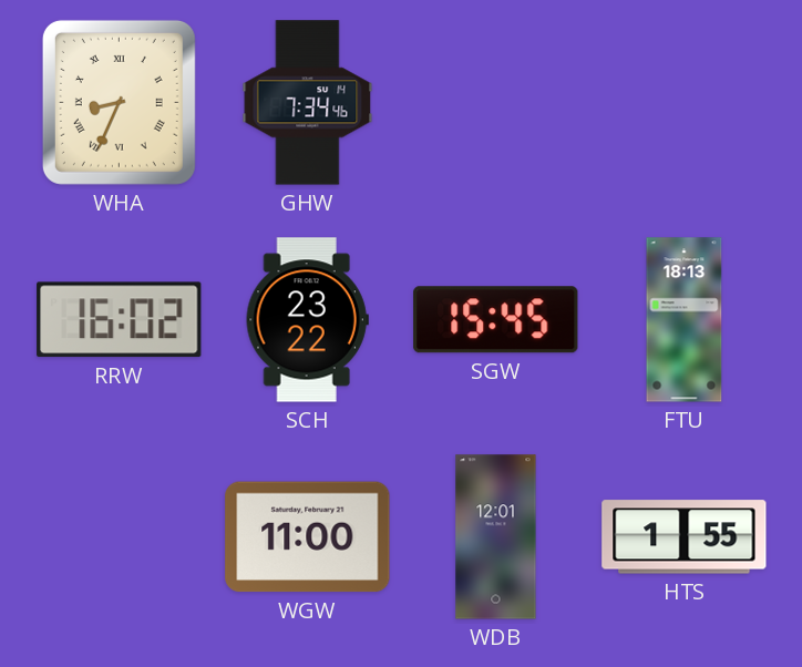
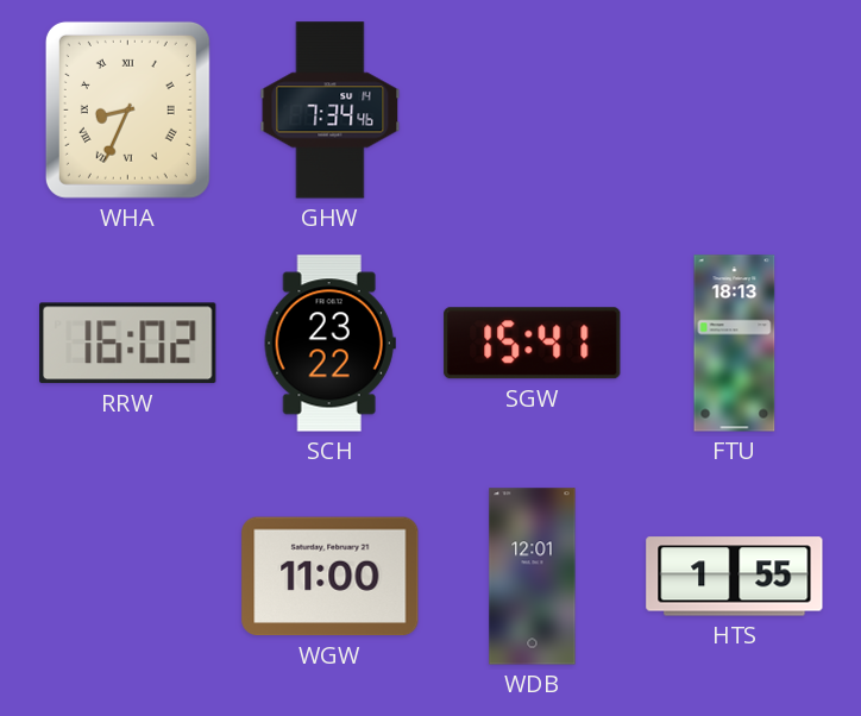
SGW: 15:45 -> 15:41 (533, 344)
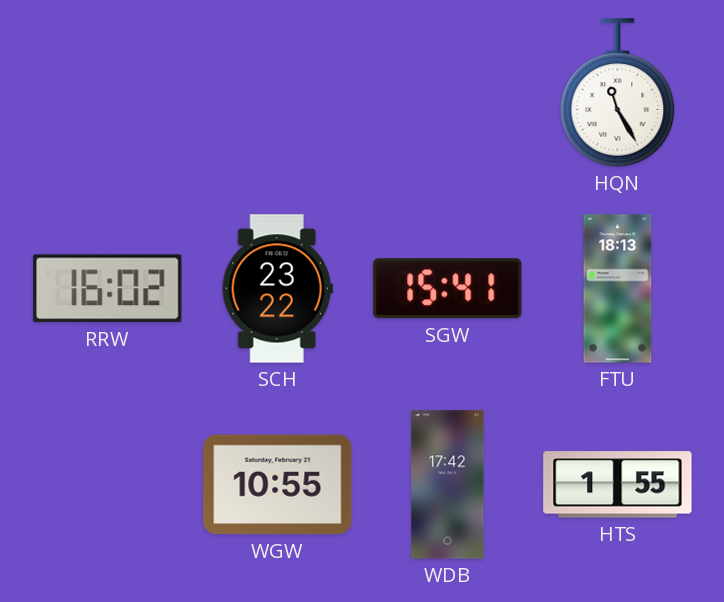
WHA: 8:34 -> none (127, 109)
GHW: 7:34 -> none (331, 111)
HQN: none -> 11:25 (618, 93)
WGW: 11:00 -> 10:55 (278, 485)
WDB: 12:01 -> 17:42 (448, 485)
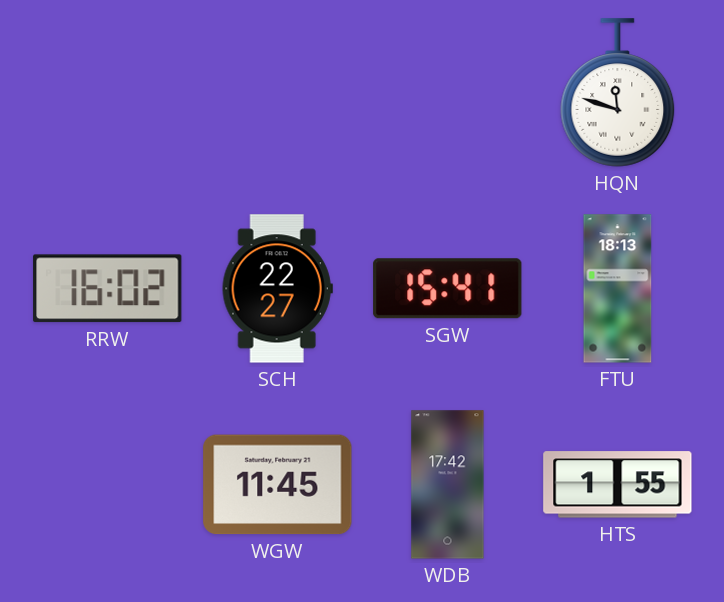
HQN: 11:25 -> 11:48 (618, 93)
SCH: 23:22 -> 22:27 (277, 289)
WGW: 10:55 -> 11:45 (278, 485)
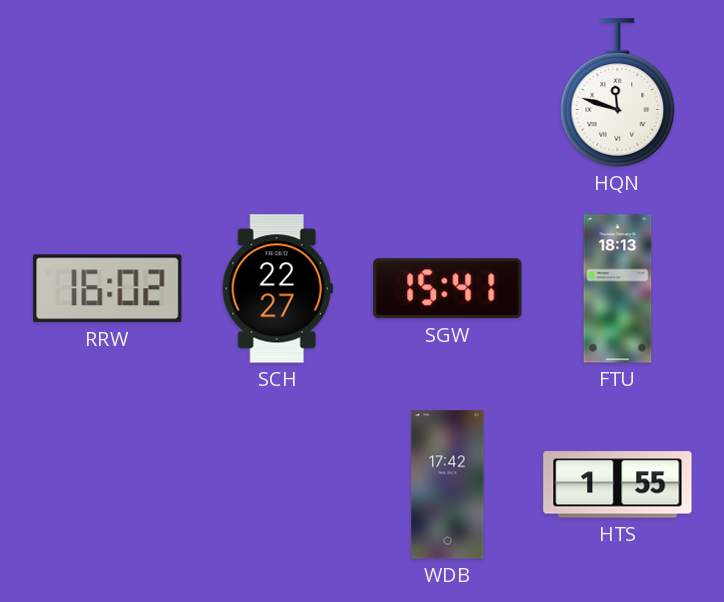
WGW: 11:45 -> none (278, 485)
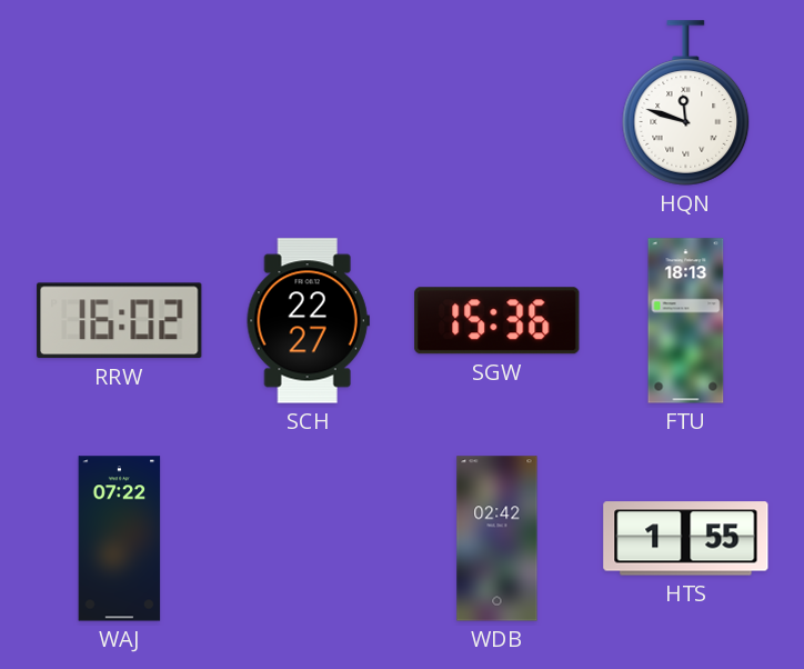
SGW: 15:41 -> 15:36 (498, 321)
WAJ: none -> 07:22 (120, 539)
WDB: 17:42 -> 02:42 (498, 539)
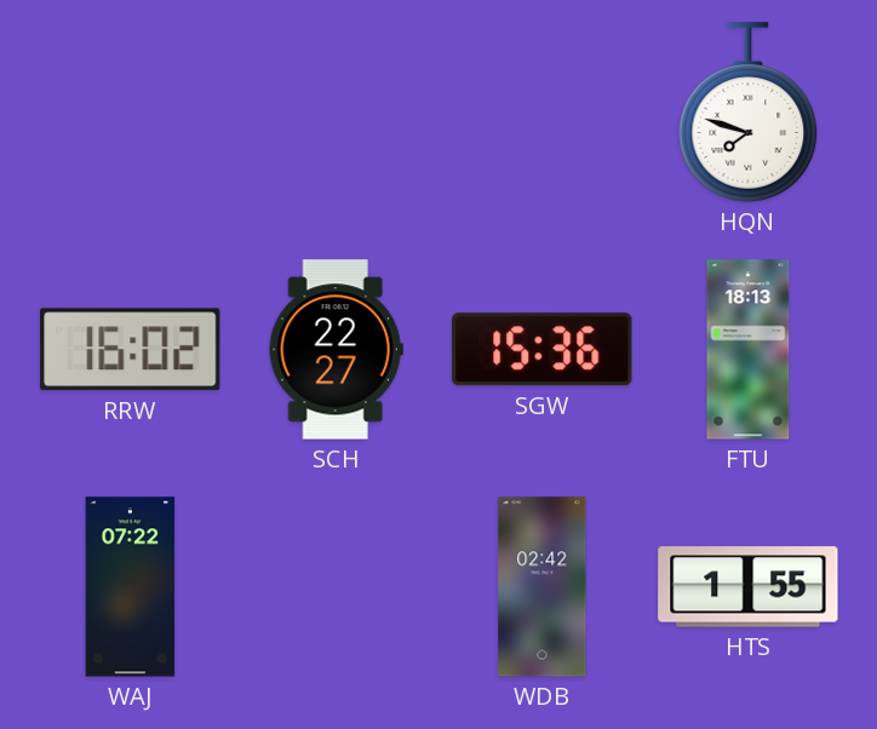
HQN: 11:48 -> 7:48 (749, 113)
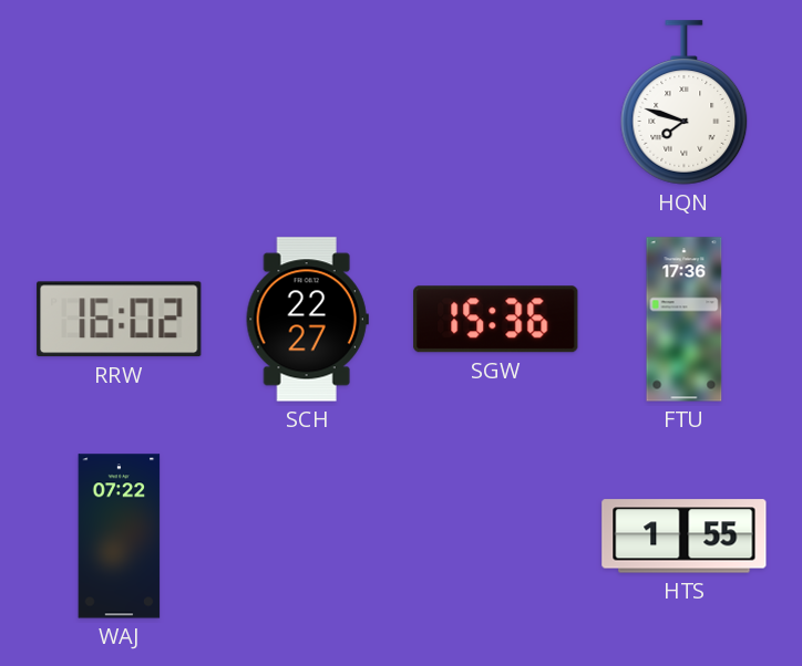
FTU: 18:13 -> 17:36 (685, 320)
WDB: 02:42 -> none (543, 587)
